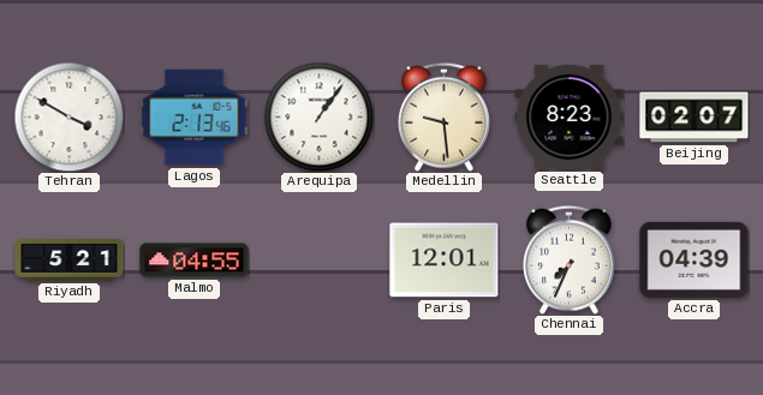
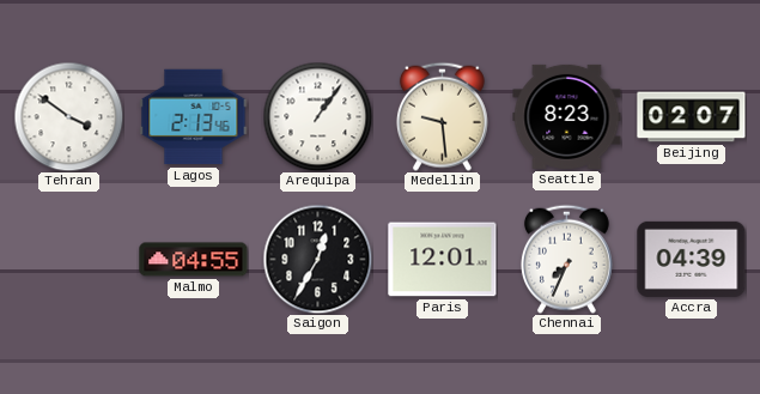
Tehran: 3:50 -> 3:51 (68, 116)
Riyadh: 5:21 -> none (70, 261)
Saigon: none -> 12:35 (317, 259)
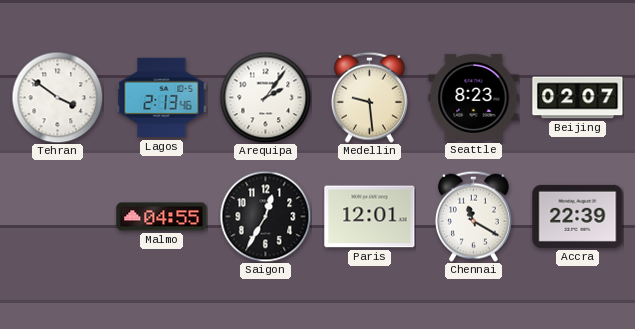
Arequipa: 1:06 -> 2:06 (265, 97)
Chennai: 7:34 -> 11:20 (473, 216)
Accra: 04:39 -> 22:39 (578, 216)
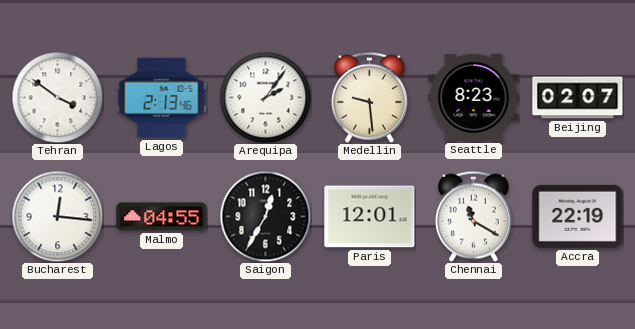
Bucharest: none -> 12:16 (57, 216)
Accra: 22:39 -> 22:19 (578, 216)
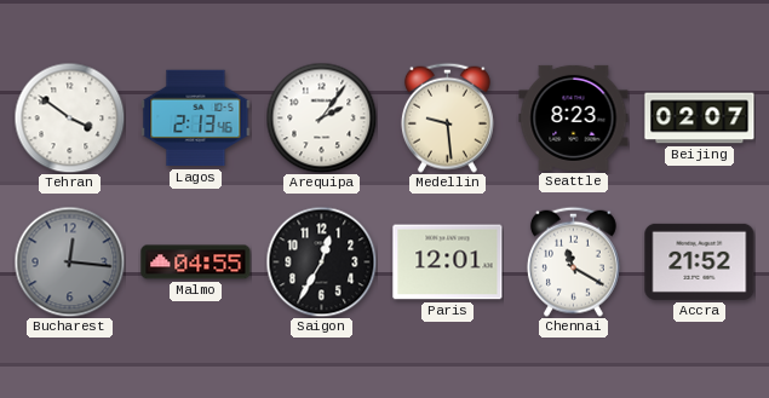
Bucharest dial: white -> grey (69, 261)
Accra: 22:19 -> 21:52 (700, 261)
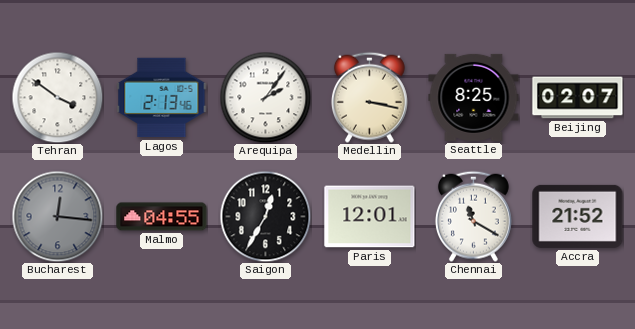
Medellin: 9:29 -> 3:17 (369, 97)
Seattle: 8:23 -> 8:25 (474, 97)
